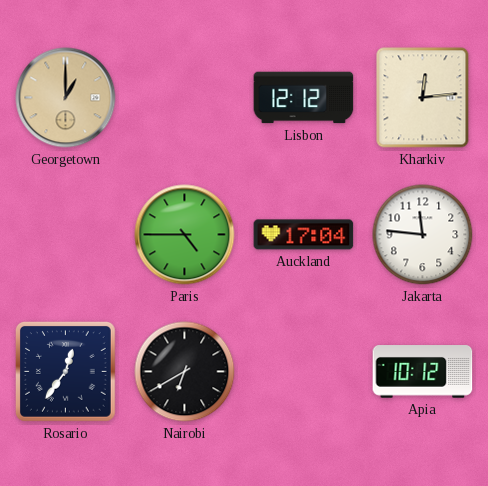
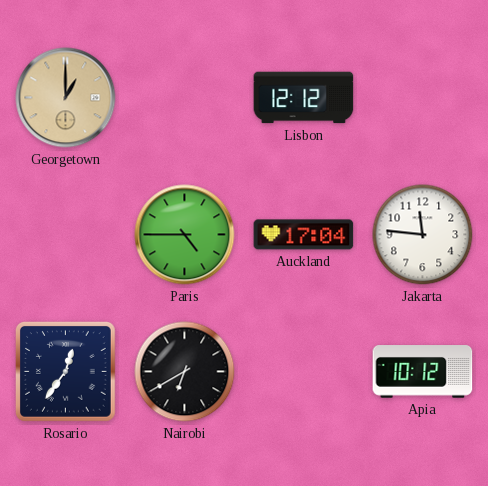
Kharkiv: 12:14 -> none (423, 98)
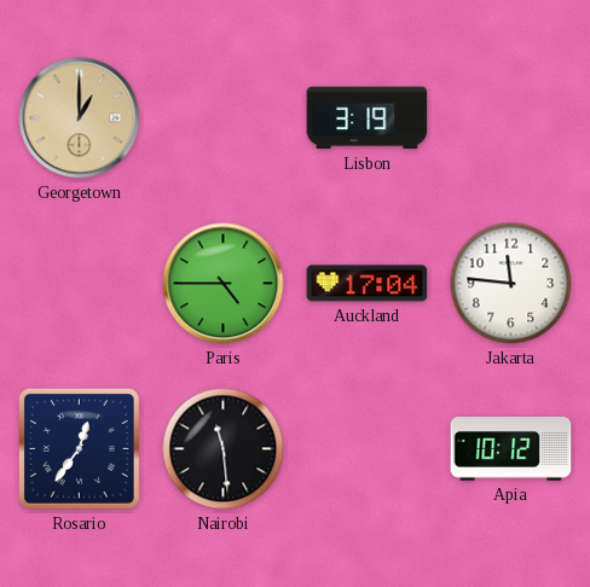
Lisbon: 12:12 -> 3:19 (368, 118)
Nairobi: 6:40 -> 11:29 (224, 449)
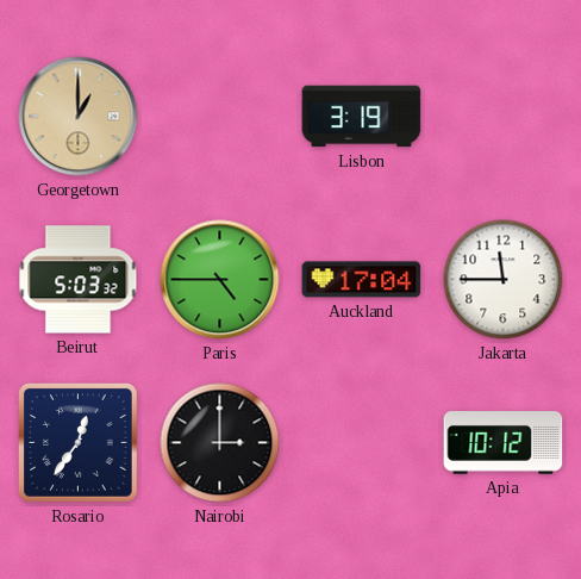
Beirut: none -> 5:03 (79, 280)
Jakarta: 11:46 -> 11:45 (504, 280)
Nairobi: 11:29 -> 3:00 (220, 443)
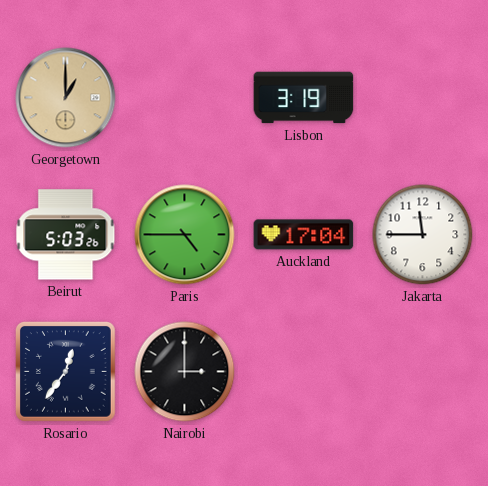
Beirut: 5:03:32 -> 5:03:26 (66, 235)
Apia: 10:12 -> none (504, 443)
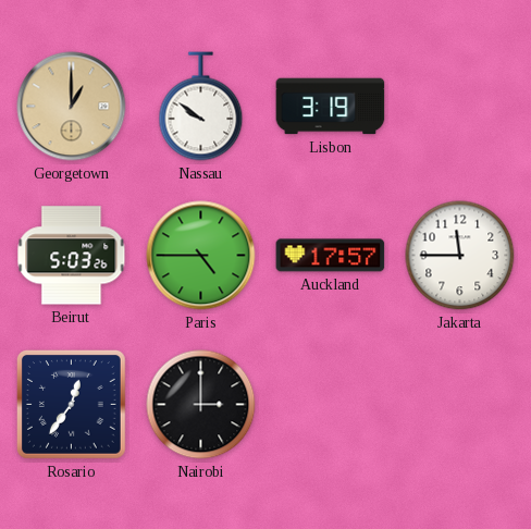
Nassau: none -> 9:51 (201, 107)
Auckland: 17:04 -> 17:57 (331, 256)
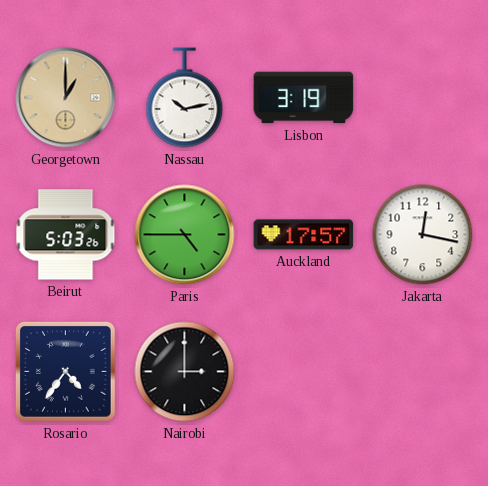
Nassau: 9:51 -> 10:13 (185, 98)
Jakarta: 11:45 -> 12:17 (423, 235)
Rosario: 12:36 -> 4:36 (66, 372)
